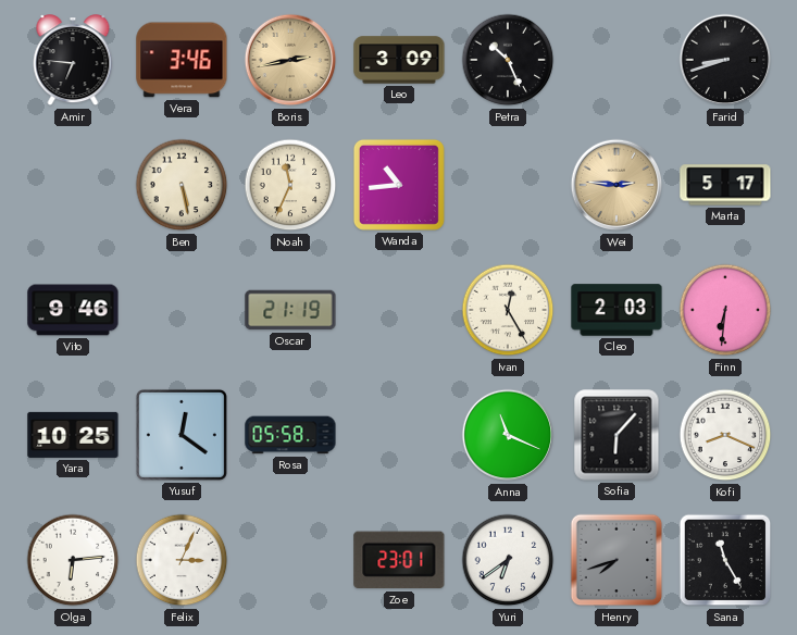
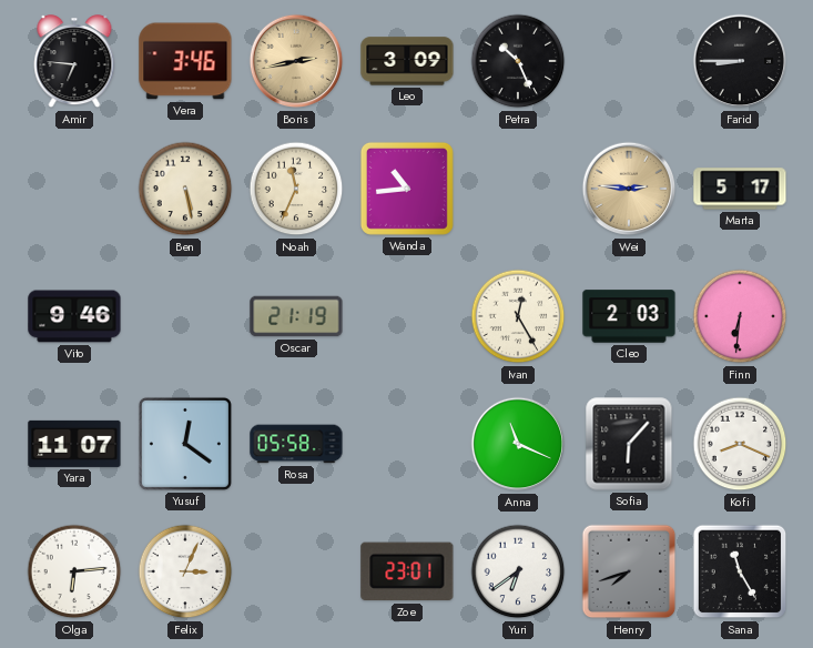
Farid: 8:42 -> 8:45 (740, 61)
Yara: 10:25 -> 11:07 (74, 444)
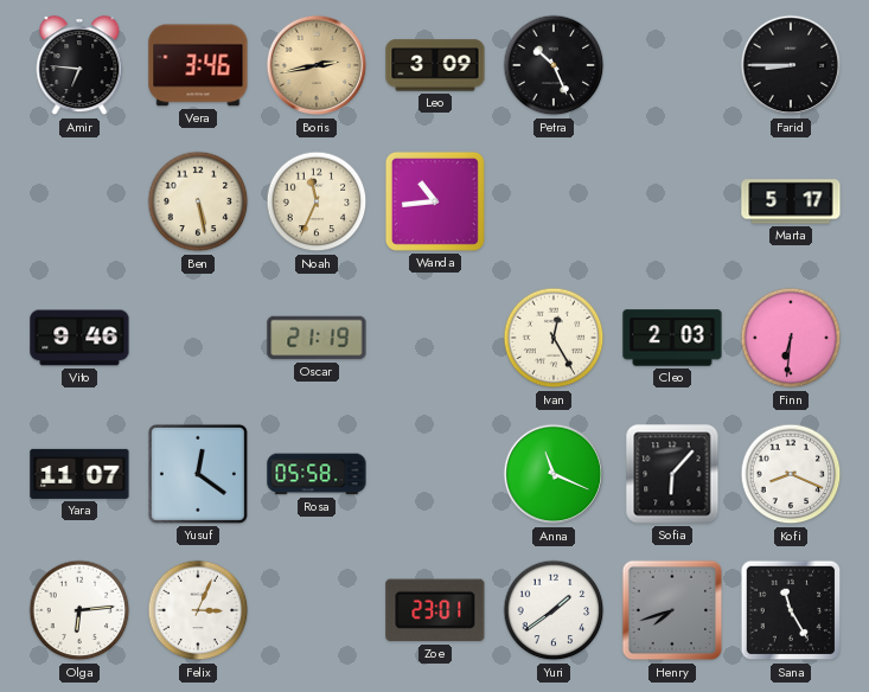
Wei: 2:46 -> none (629, 189)
Yuri: 6:39 -> 1:39 (554, 610)
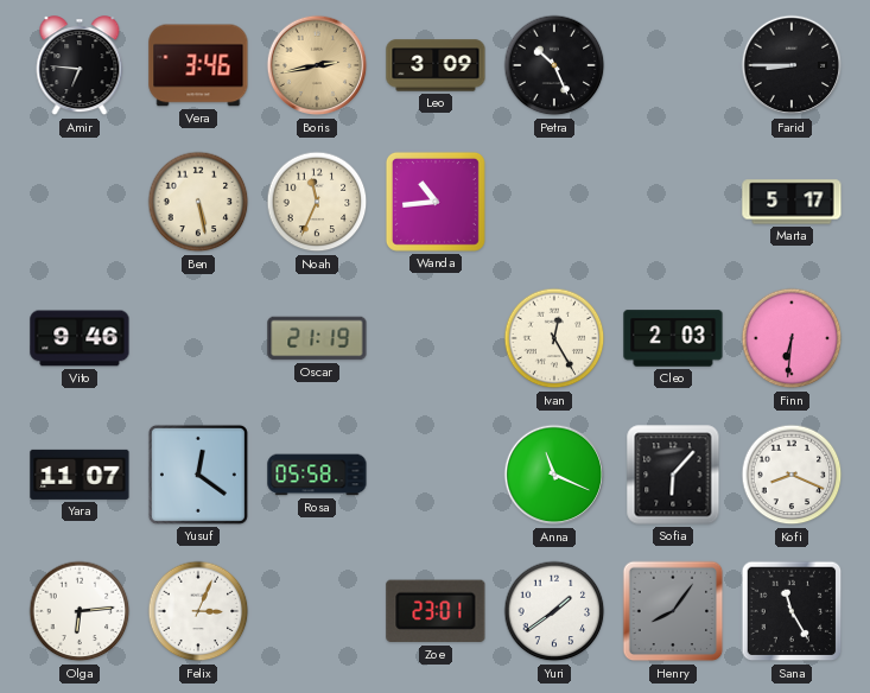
Henry: 7:42 -> 8:06 (673, 611)
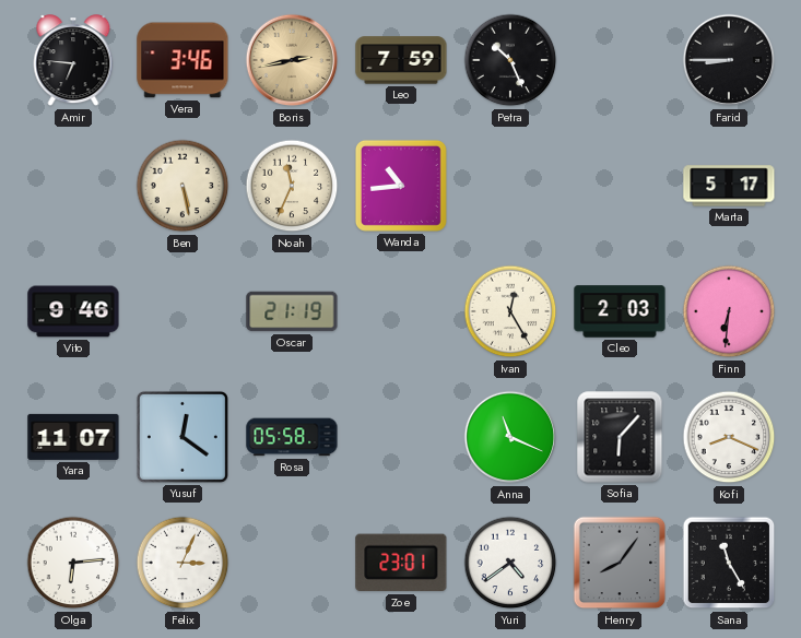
Leo: 3:09 -> 7:59 (401, 60)
Yuri: 1:39 -> 4:39 (510, 563)
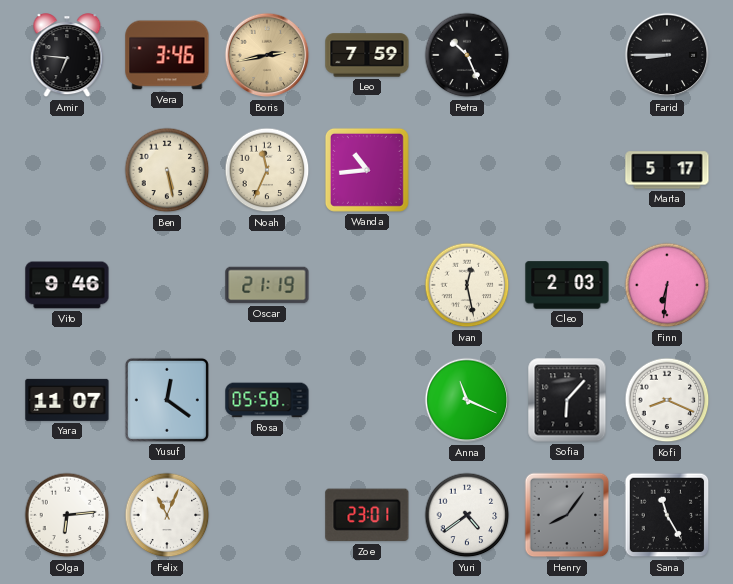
Ivan: 12:25 -> 12:28 (467, 285)
Felix: 3:04 -> 11:04 (167, 515)
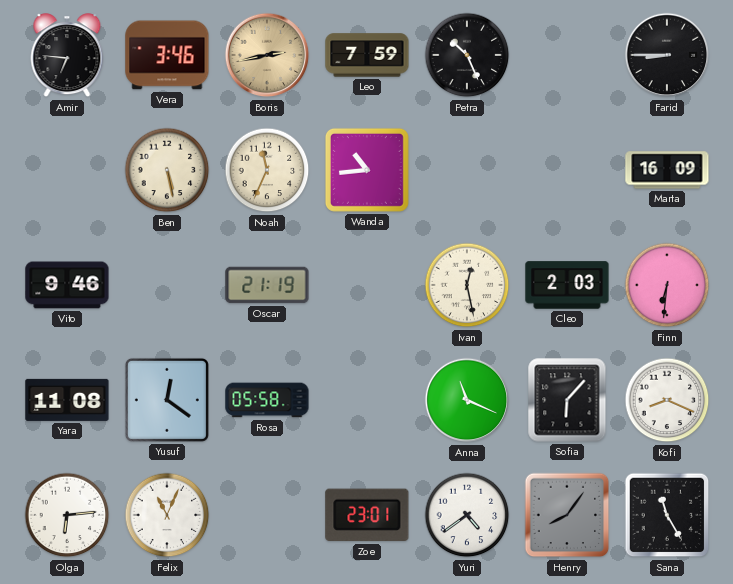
Marta: 5:17 -> 16:09 (667, 170)
Yara: 11:07 -> 11:08 (67, 400)
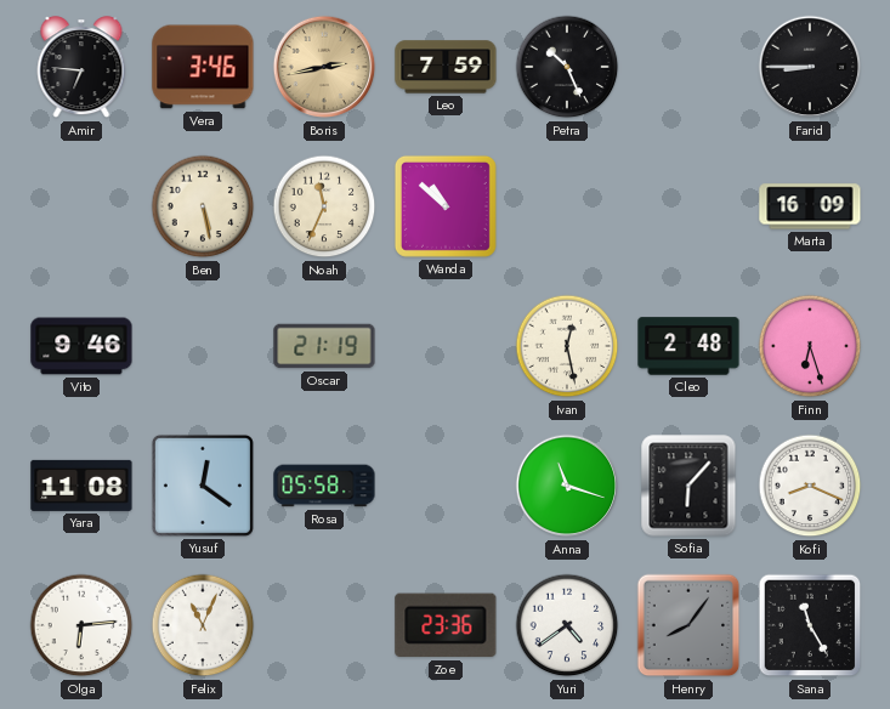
Wanda: 10:44 -> 10:52 (446, 206)
Cleo: 2:03 -> 2:48 (688, 346)
Finn: 6:31 -> 6:27 (810, 346)
Anna: 11:19 -> 11:18 (567, 486)
Zoe: 23:01 -> 23:36 (446, 625)
